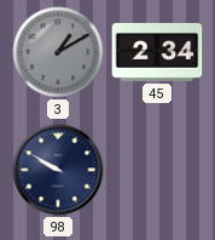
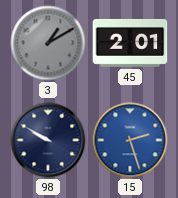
45: 2:34 -> 2:01 (130, 43)
15: none -> 2:27 (130, 140)
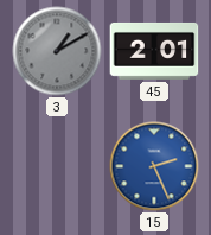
98: 9:50 -> none (48, 140)
15: 2:27 -> 2:26 (154, 166)
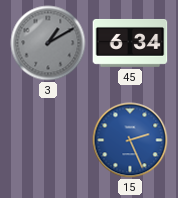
45: 2:01 -> 6:34 (130, 43)
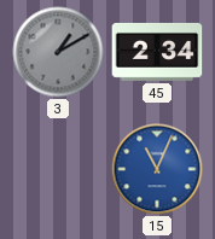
45: 6:34 -> 2:34 (157, 52)
15: 2:26 -> 11:04 (157, 169)
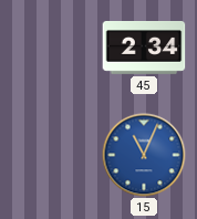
3: 1:10 -> none (58, 52)
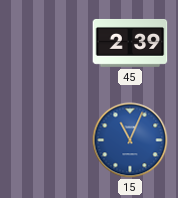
45: 2:34 -> 2:39 (130, 43)
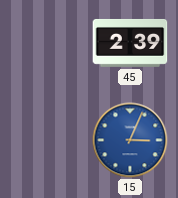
15: 11:04 -> 3:04 (130, 140)
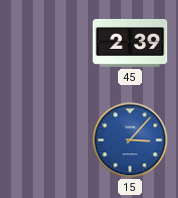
15: 3:04 -> 3:07 (130, 140)
